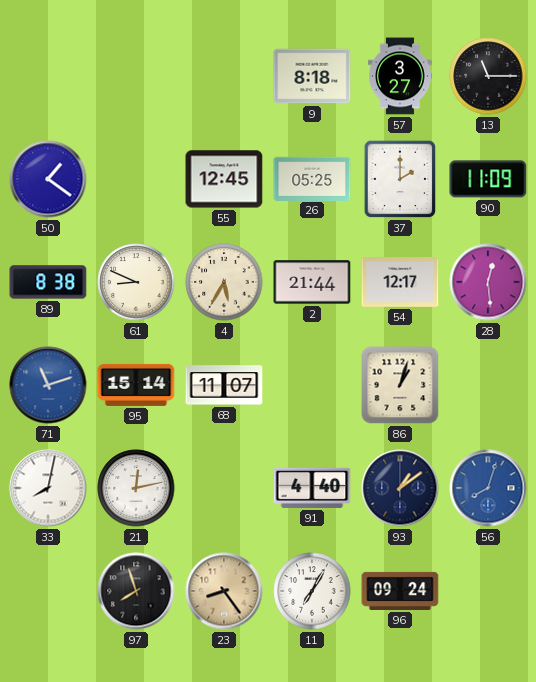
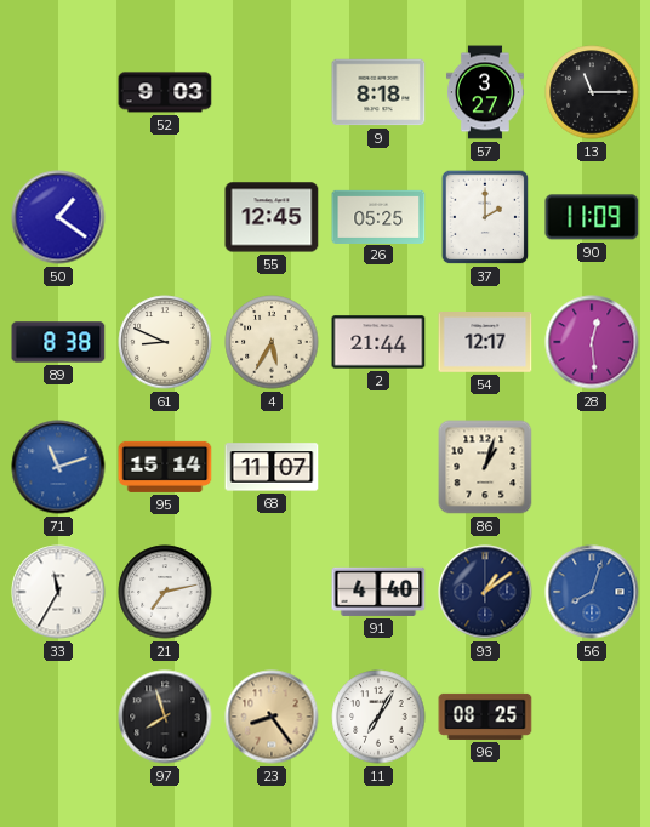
52: none -> 9:03 (165, 92)
33: 8:02 -> 11:35 (58, 592)
21: 12:13 -> 7:13 (165, 592)
96: 09:24 -> 08:25 (485, 717)
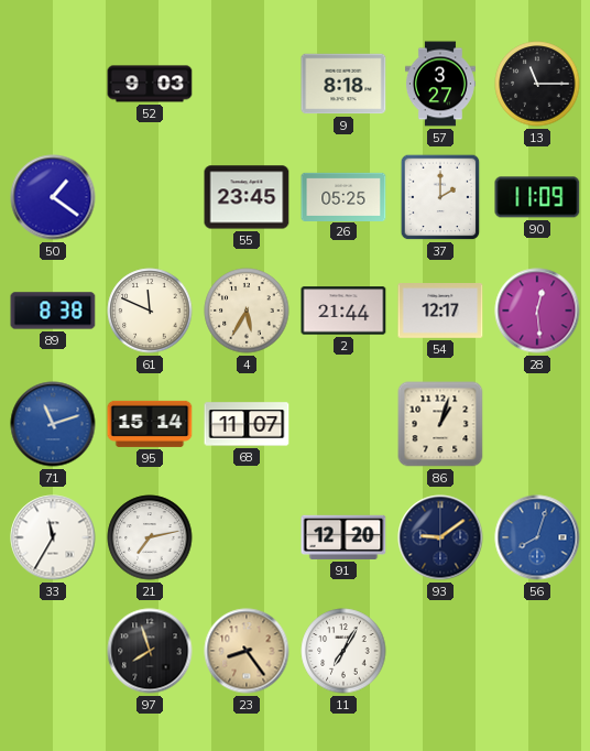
55: 12:45 -> 23:45 (247, 197)
61: 8:49 -> 11:49 (150, 311)
91: 4:40 -> 12:20 (343, 537)
93: 1:09 -> 9:09 (440, 537)
96: 08:25 -> none (485, 717)
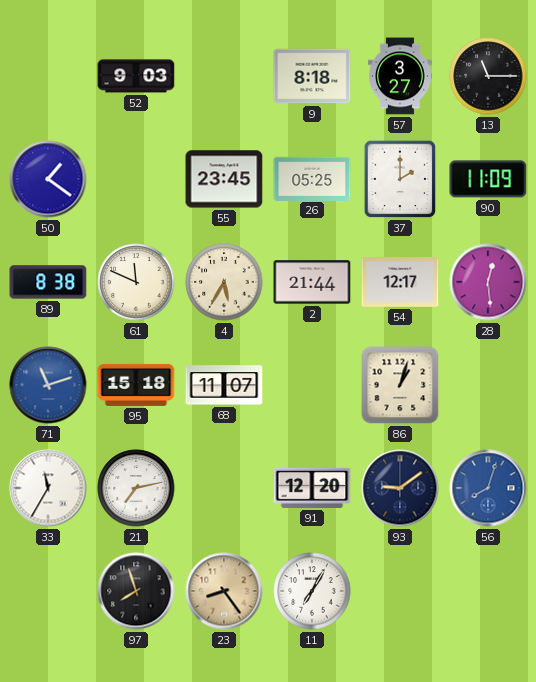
95: 15:14 -> 15:18 (136, 385)
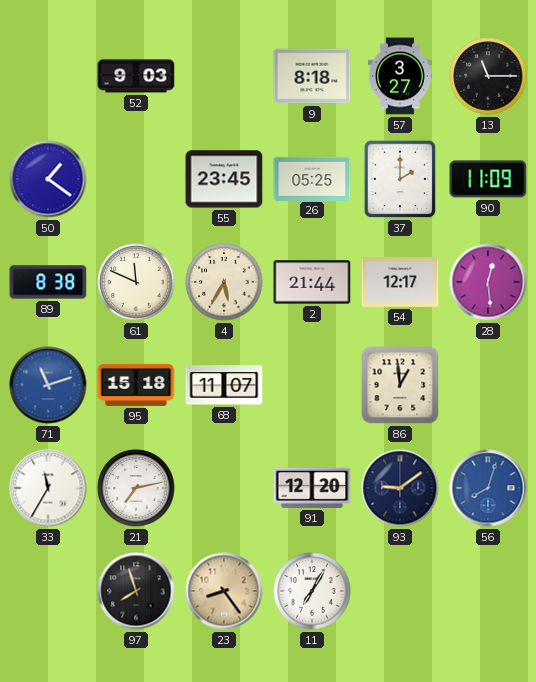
86: 1:03 -> 12:59 (400, 385)
